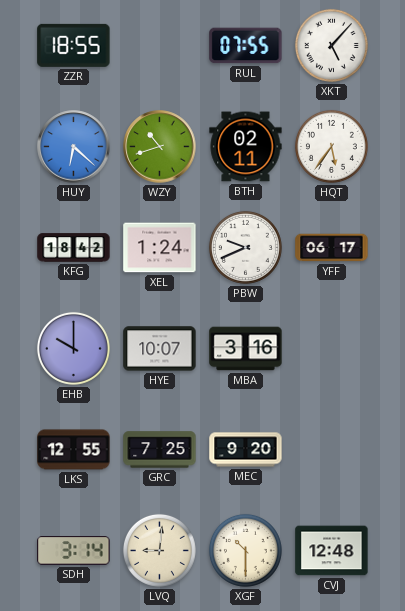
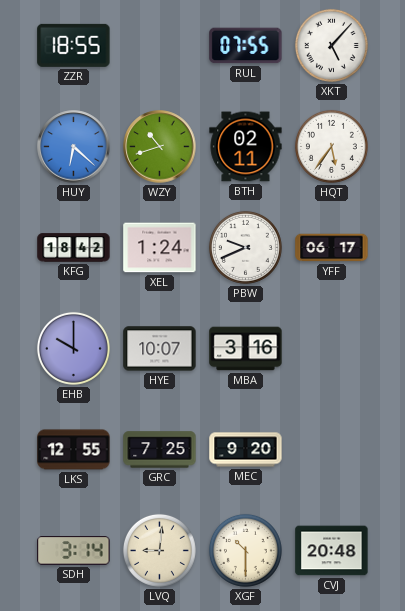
CVJ: 12:48 -> 20:48 (332, 551)
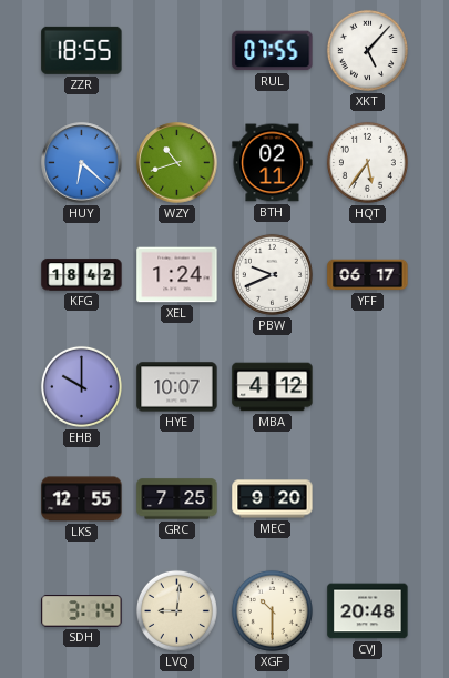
MBA: 3:16 -> 4:12 (273, 387)
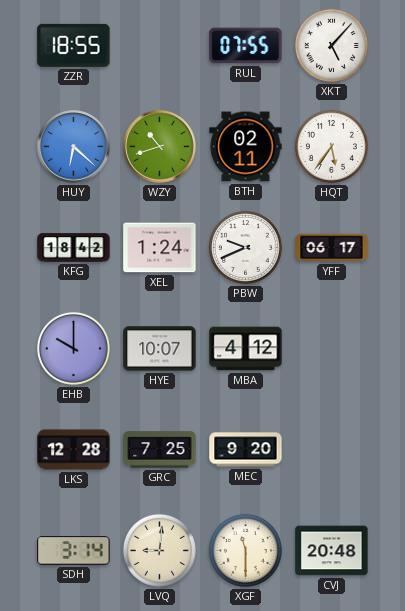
LKS: 12:55 -> 12:28 (74, 450)
XGF: 10:30 -> 11:30 (245, 550)
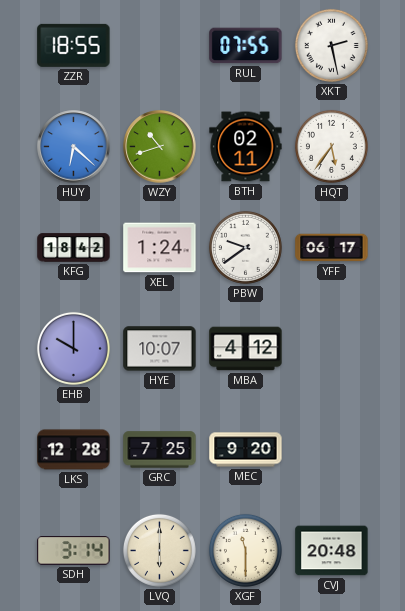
XKT: 5:07 -> 2:28 (331, 45)
PBW: 9:41 -> 9:39 (245, 247)
LVQ: 9:01 -> 6:00 (159, 550)
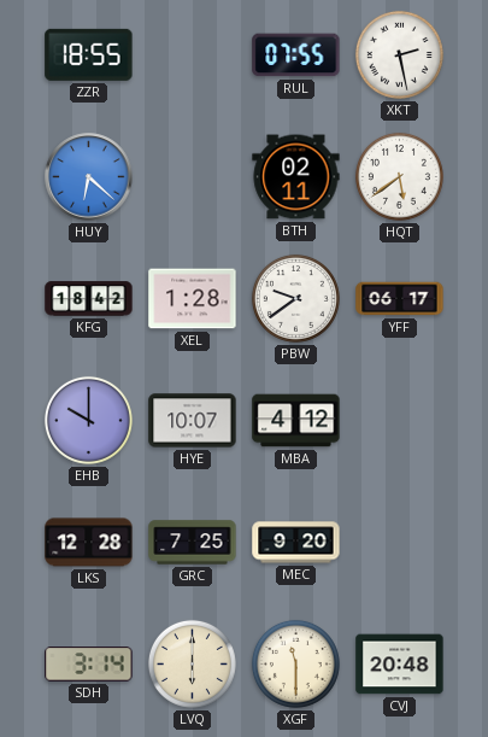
WZY: 10:42 -> none (160, 147)
HQT: 5:36 -> 5:39 (399, 176)
XEL: 1:24 -> 1:28 (193, 299)
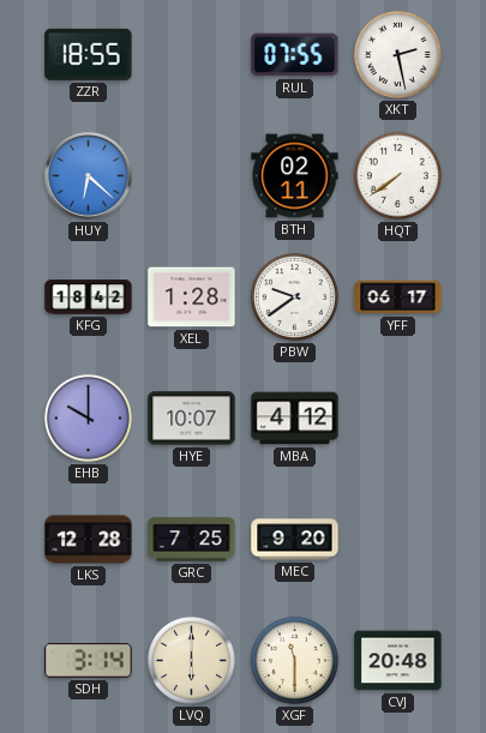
HQT: 5:39 -> 7:39 (397, 175)
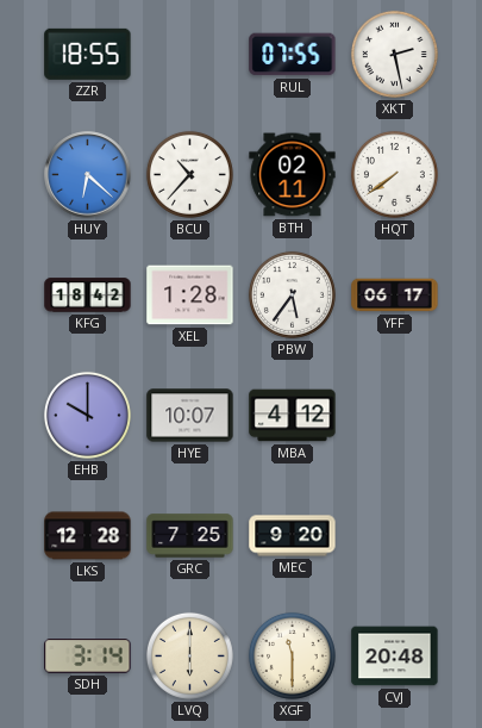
BCU: none -> 10:37 (189, 174)
PBW: 9:39 -> 5:36 (292, 294)
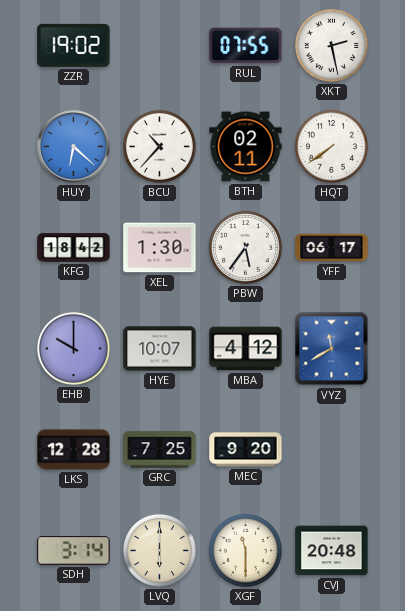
ZZR: 18:55 -> 19:02 (74, 45)
XEL: 1:28 -> 1:30 (160, 248)
VYZ: none -> 11:40 (332, 349)
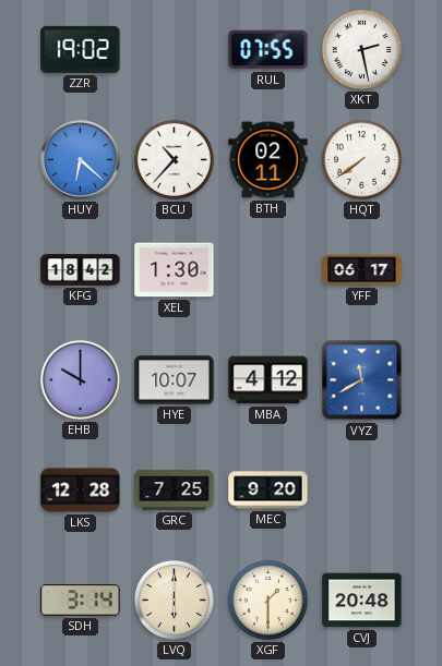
PBW: 5:36 -> none (245, 247)
XGF: 11:30 -> 1:30 (267, 600)
